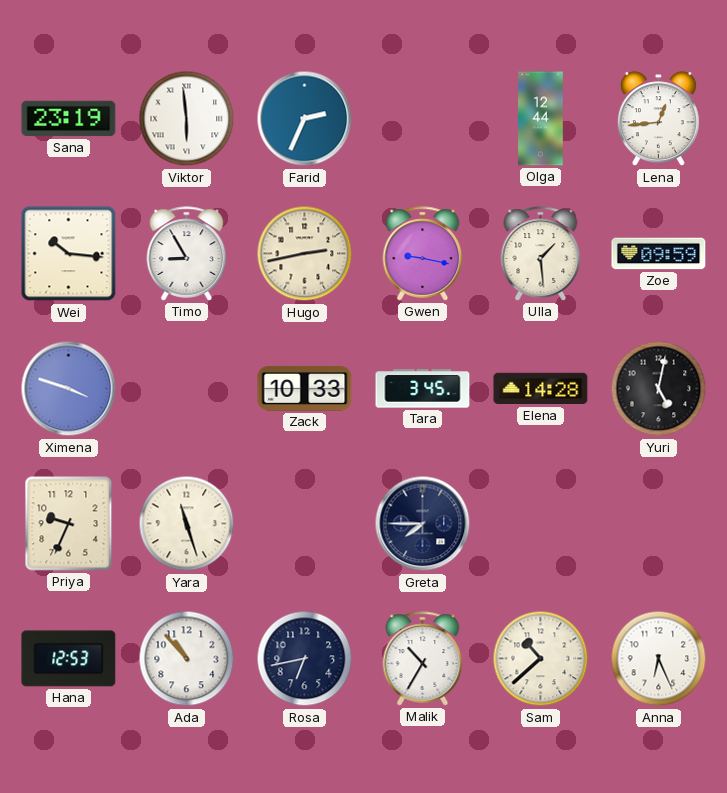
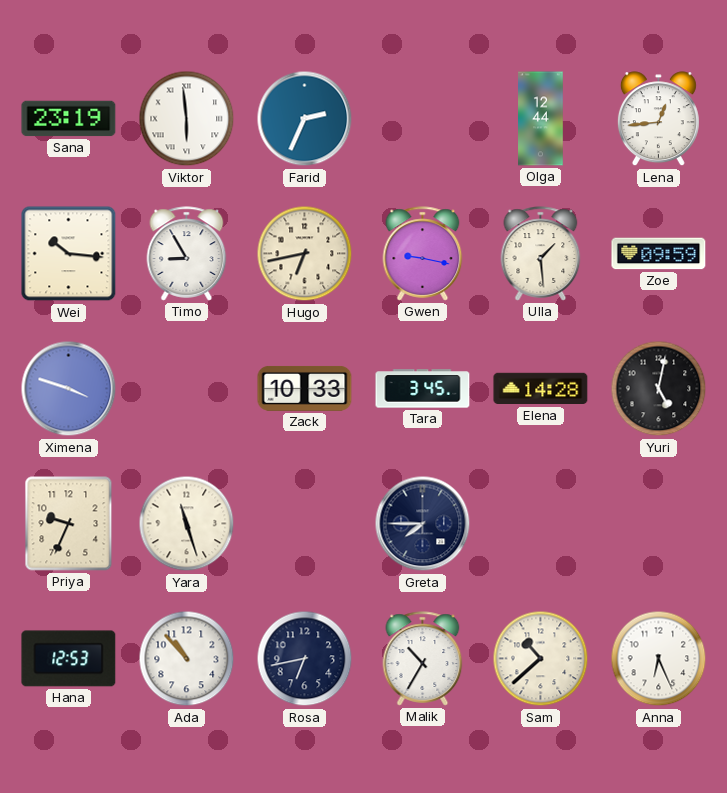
Hugo: 2:43 -> 6:43 (305, 254)
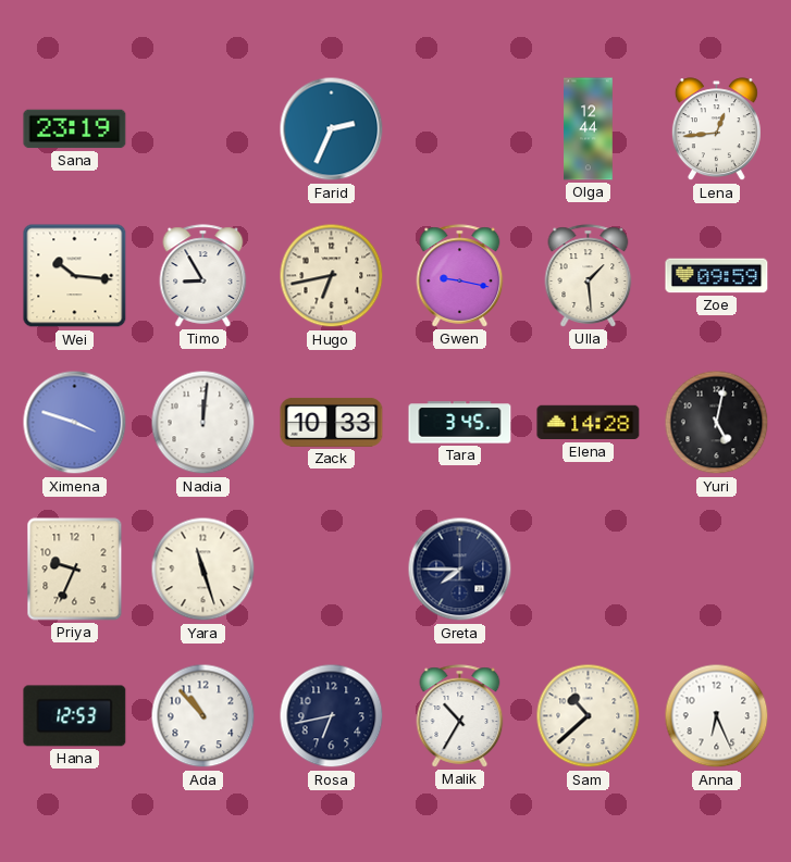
Viktor: 5:59 -> none (187, 119)
Nadia: none -> 12:01 (203, 423)
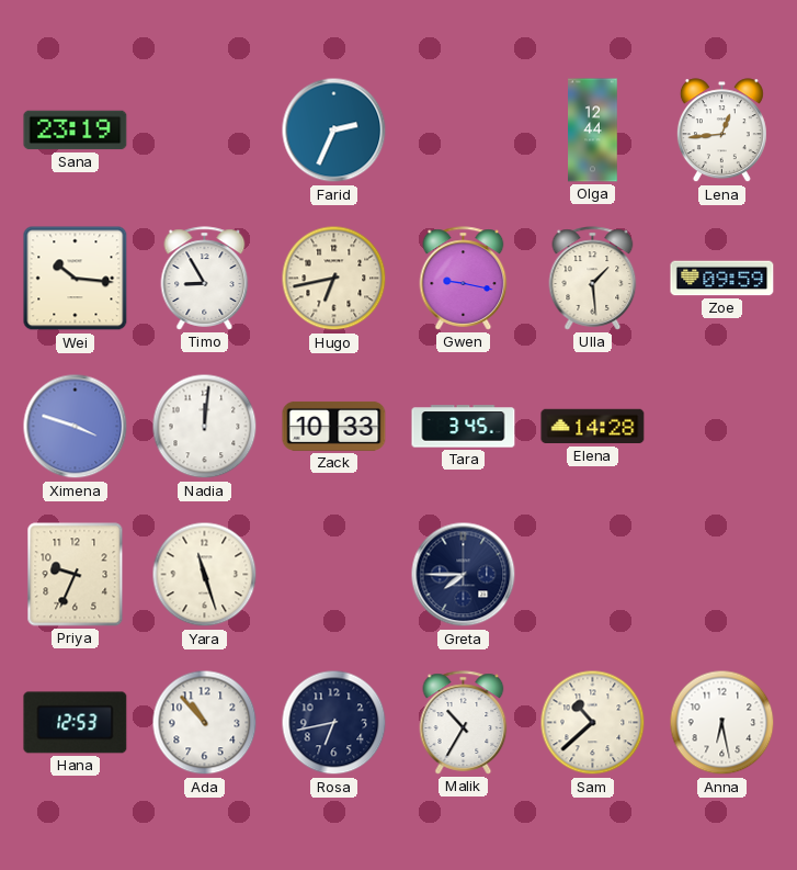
Yuri: 5:02 -> none (717, 423)
Anna: 6:26 -> 6:28 (722, 723)
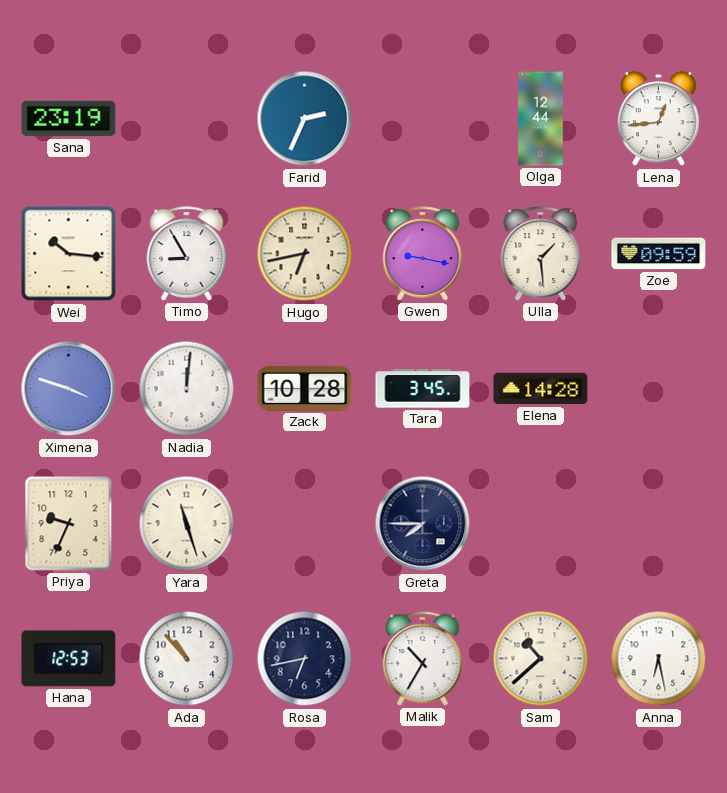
Zack: 10:33 -> 10:28 (305, 389)
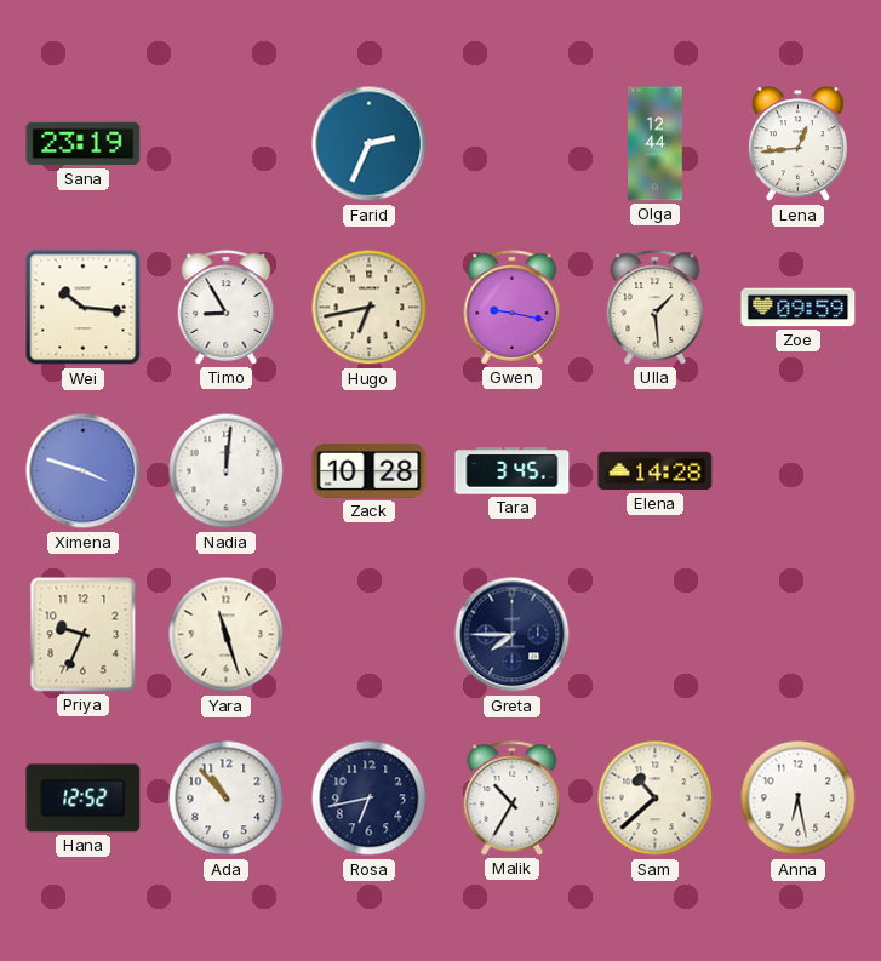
Hana: 12:53 -> 12:52 (84, 799)
